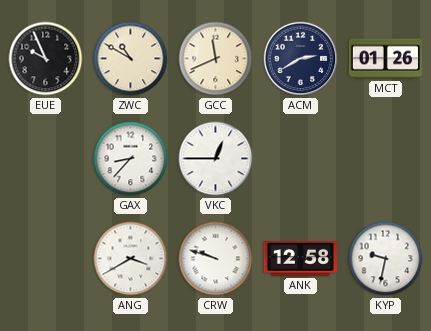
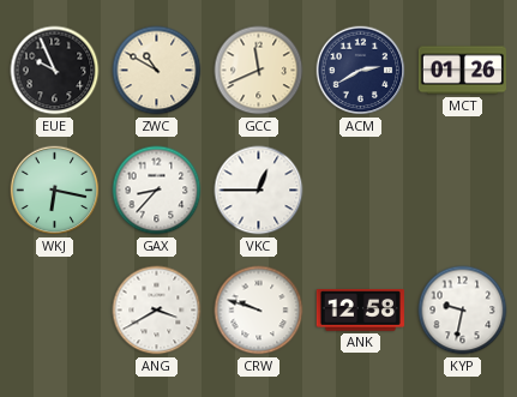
WKJ: none -> 6:17 (55, 191)
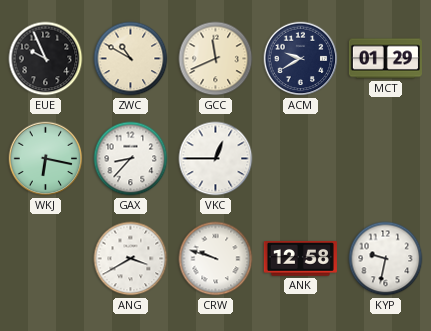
ACM: 2:40 -> 9:40 (301, 59)
MCT: 01:26 -> 01:29 (385, 59)
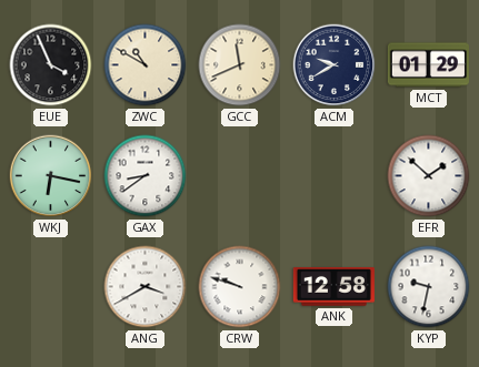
EUE: 9:56 -> 3:56 (51, 65)
GAX: 8:37 -> 8:39 (146, 176)
VKC: 12:45 -> none (216, 159)
EFR: none -> 1:52 (429, 176)
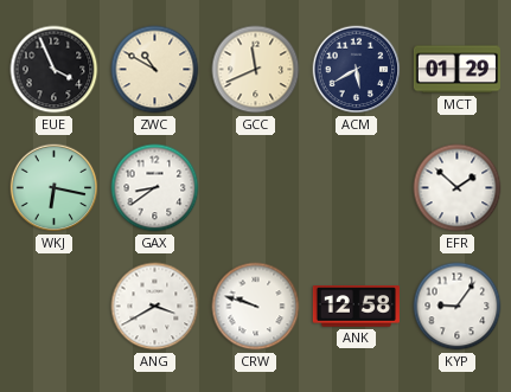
ACM: 9:40 -> 5:40 (357, 70)
KYP: 9:32 -> 9:06 (458, 307)
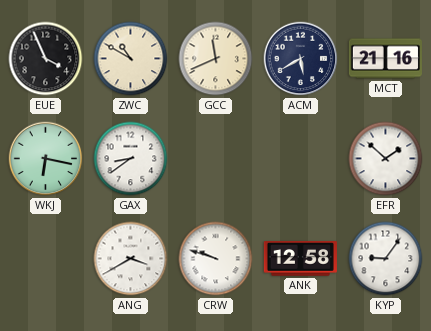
MCT: 01:29 -> 21:16 (385, 59)
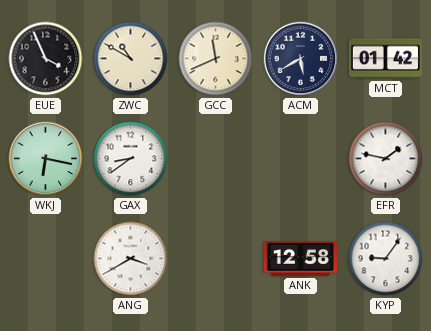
MCT: 21:16 -> 01:42 (385, 59)
EFR: 1:52 -> 1:47 (386, 159)
CRW: 9:48 -> none (216, 259)
